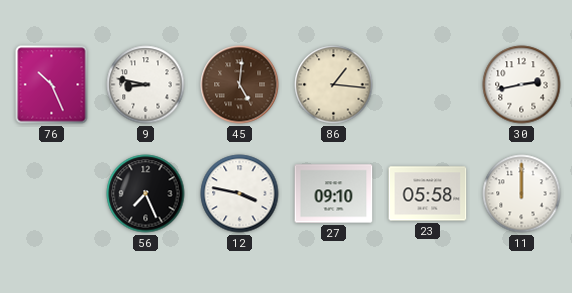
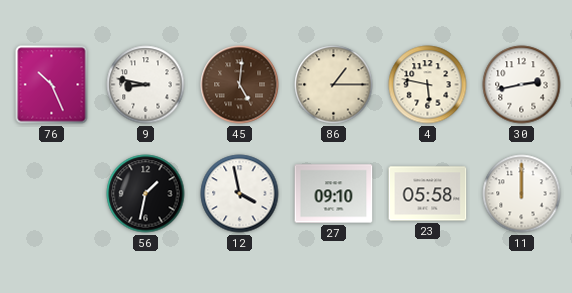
86: 1:16 -> 1:15 (334, 85)
4: none -> 5:47 (428, 85)
56: 7:26 -> 1:32 (146, 194)
12: 3:47 -> 3:58 (240, 194)
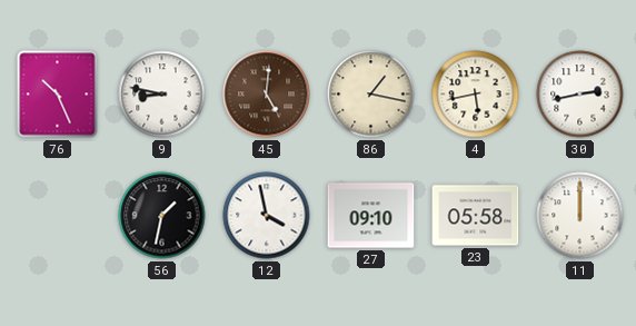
86: 1:15 -> 1:17 (371, 95)
4: 5:47 -> 5:43 (476, 95)
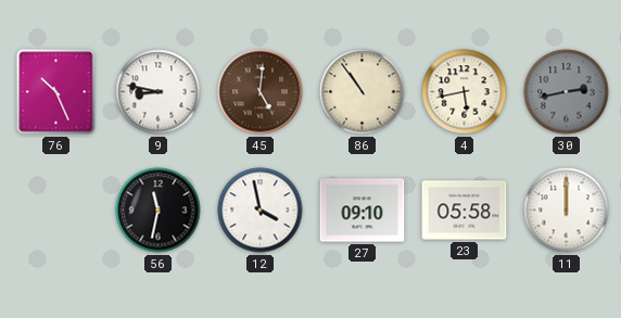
86: 1:17 -> 10:54 (363, 92)
30 dial: white -> grey (567, 92)
56: 1:32 -> 11:32 (159, 211)
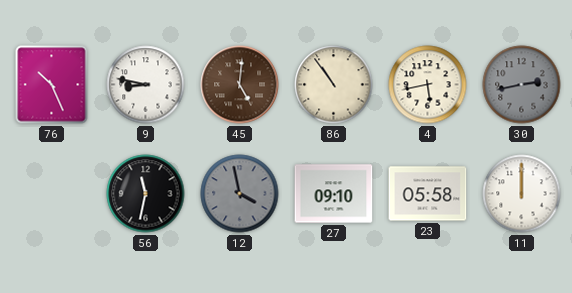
12 dial: white -> grey (240, 194)
